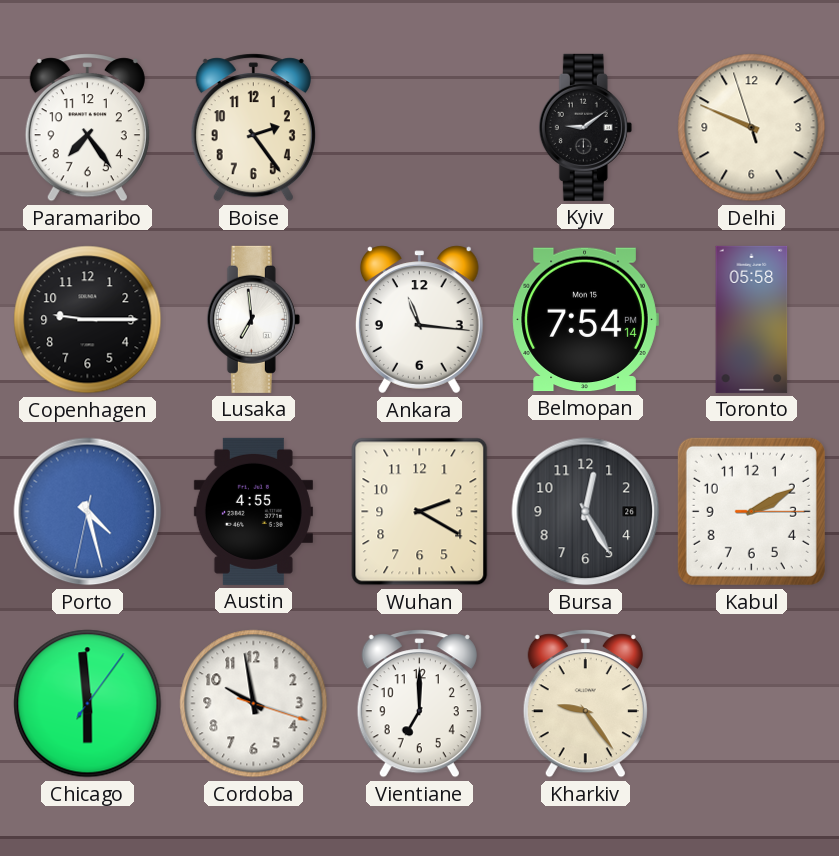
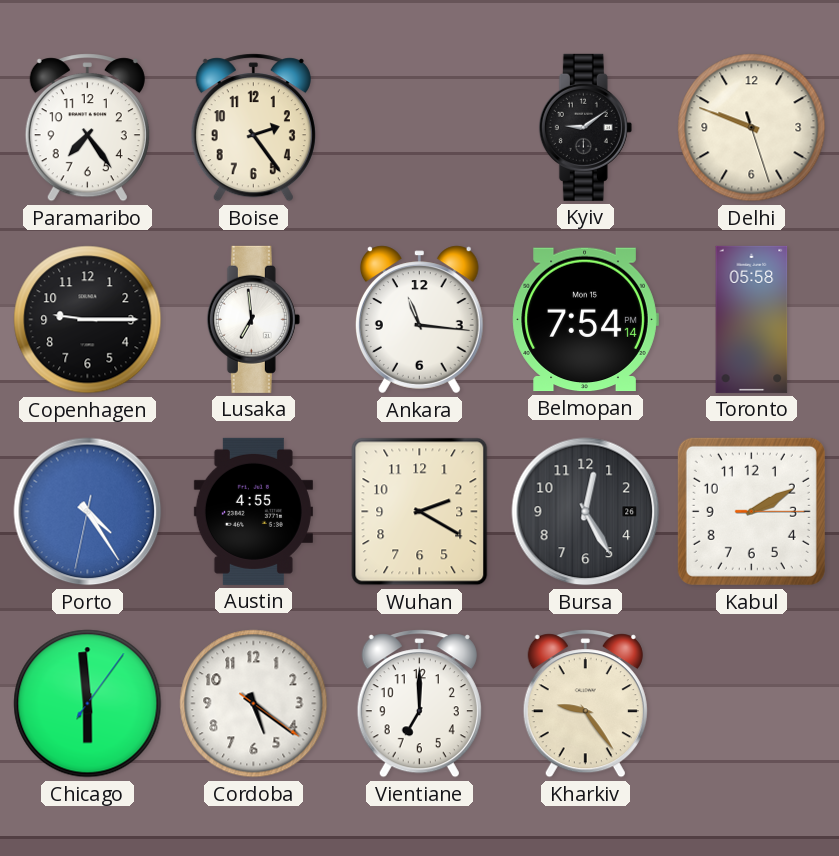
Delhi: 9:48:57 -> 9:48:27 (752, 128)
Porto: 4:27 -> 4:24 (88, 512)
Cordoba: 9:58 -> 5:21 (254, 704)
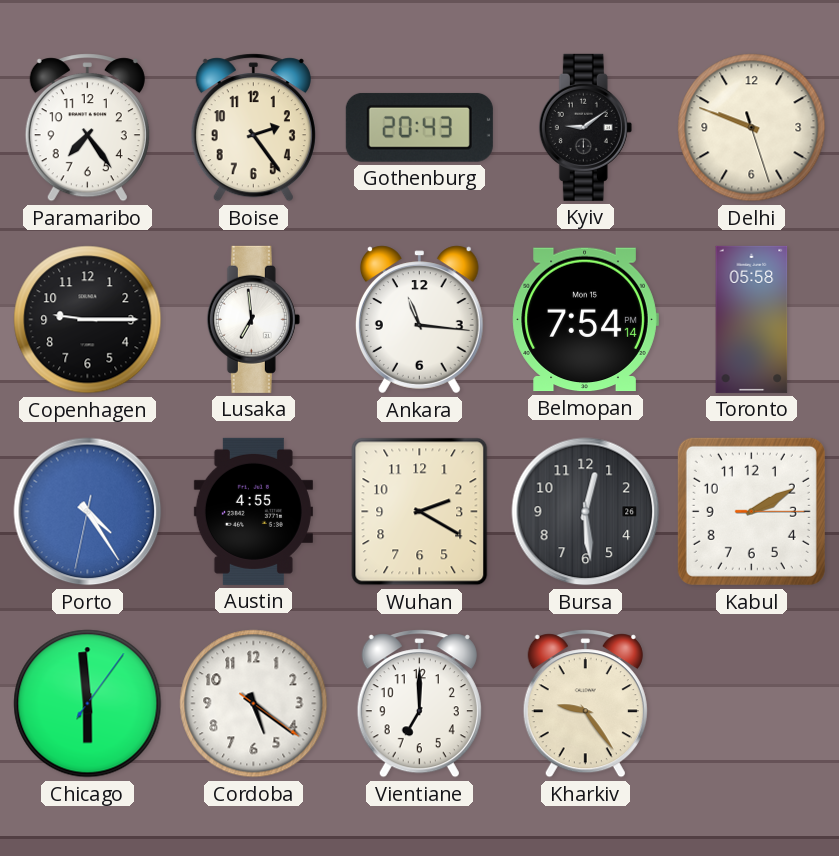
Gothenburg: none -> 20:43 (419, 127)
Bursa: 12:25 -> 12:29 (586, 512)
